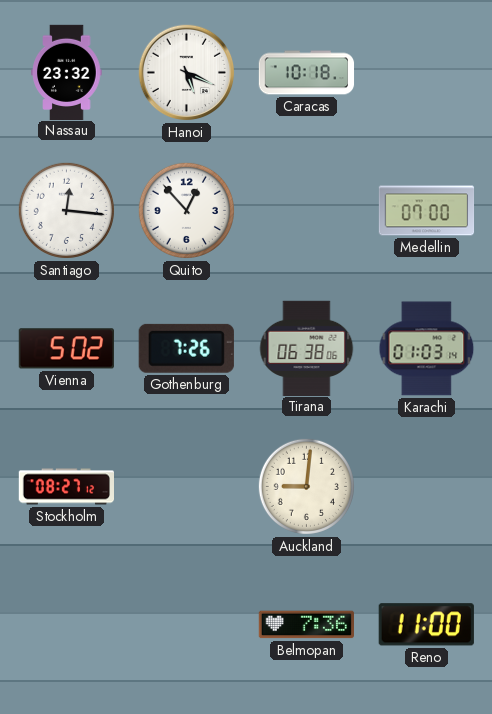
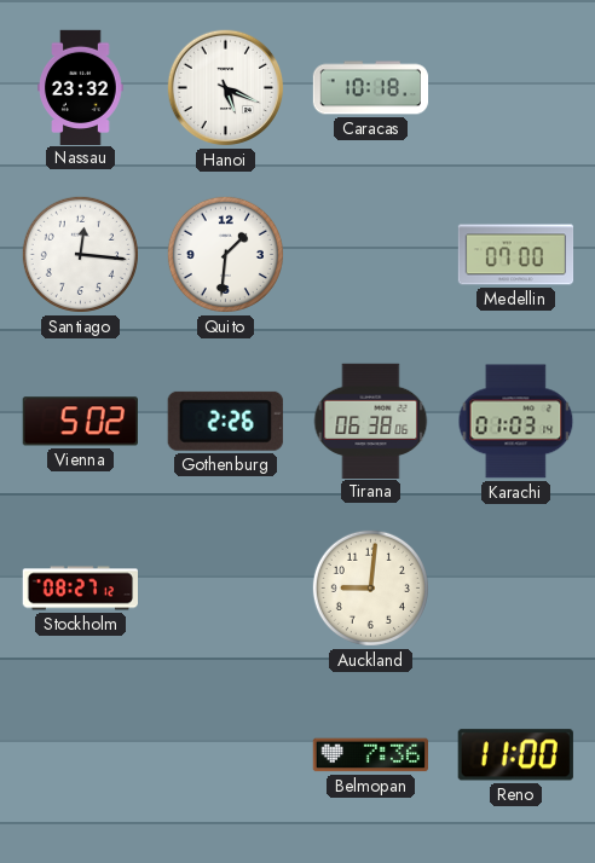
Quito: 12:53 -> 1:31 (225, 254)
Gothenburg: 7:26 -> 2:26 (225, 421)
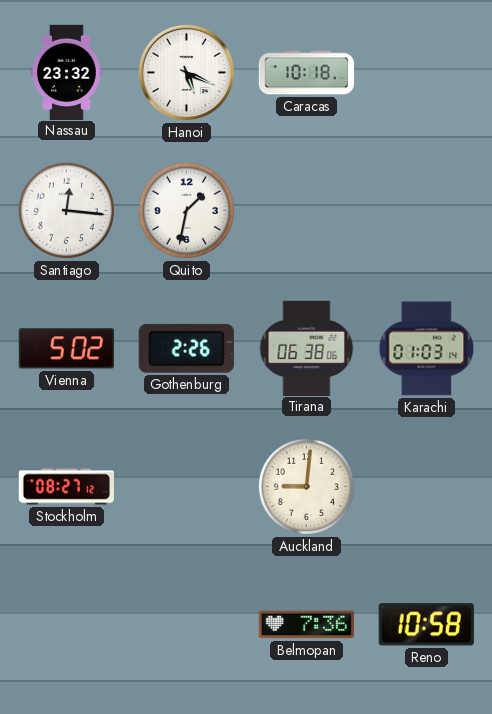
Quito: 1:31 -> 1:32 (186, 210)
Medellin: 07:00 -> none (516, 255)
Reno: 11:00 -> 10:58 (426, 625)
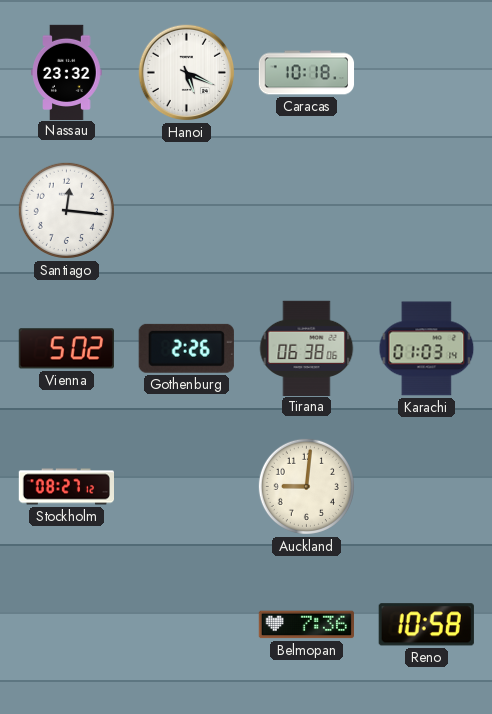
Quito: 1:32 -> none (186, 210)
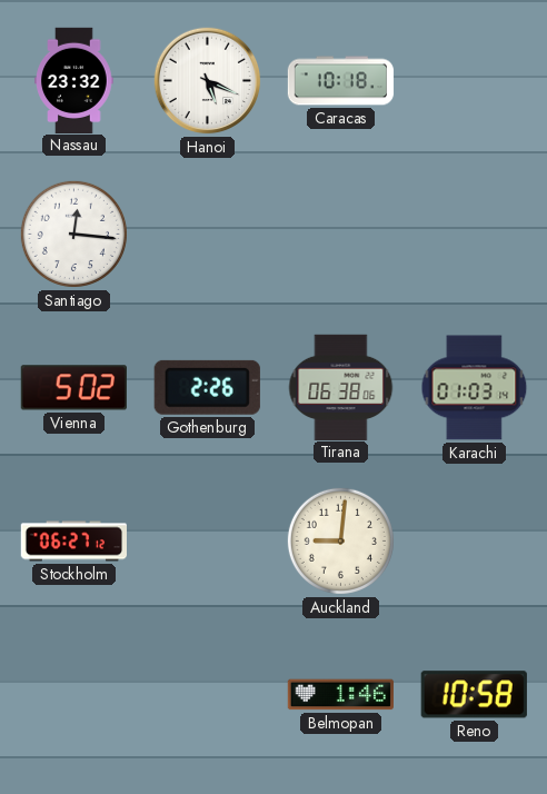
Stockholm: 08:27 -> 06:27 (73, 542)
Belmopan: 7:36 -> 1:46 (340, 695)
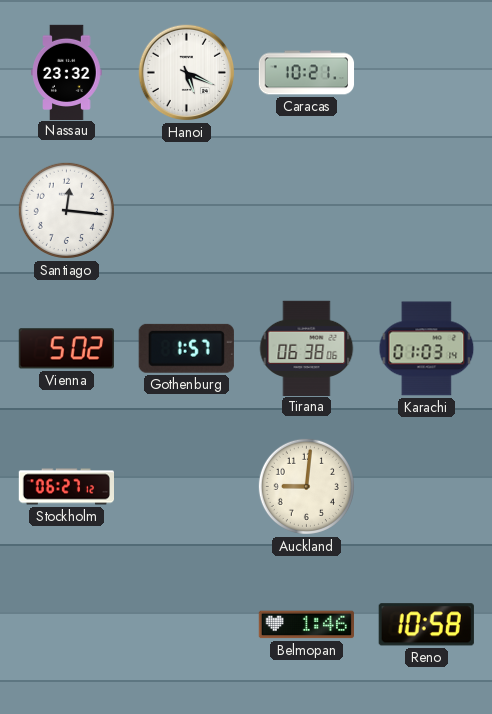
Caracas: 10:18 -> 10:21 (307, 73)
Gothenburg: 2:26 -> 1:57 (186, 348)
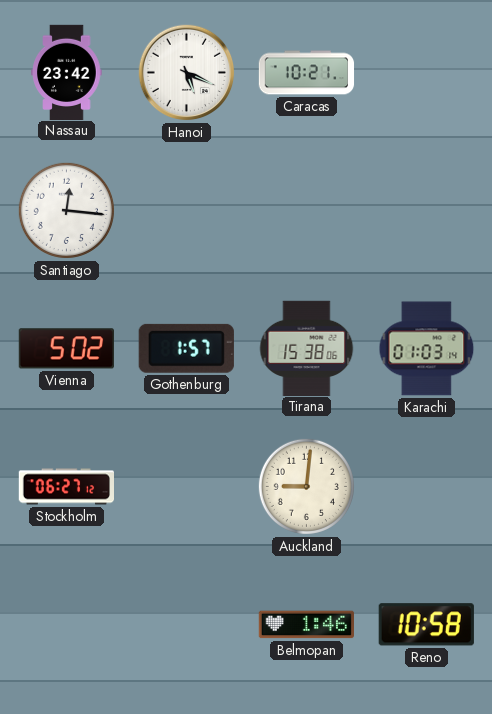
Nassau: 23:32 -> 23:42 (67, 72)
Tirana: 06:38 -> 15:38 (307, 348)
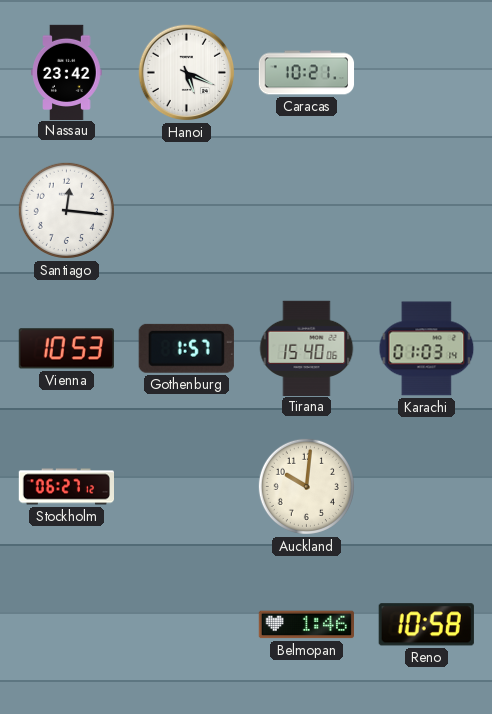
Vienna: 5:02 -> 10:53 (66, 349)
Tirana: 15:38 -> 15:40 (307, 348)
Auckland: 9:01 -> 10:01 (306, 486)
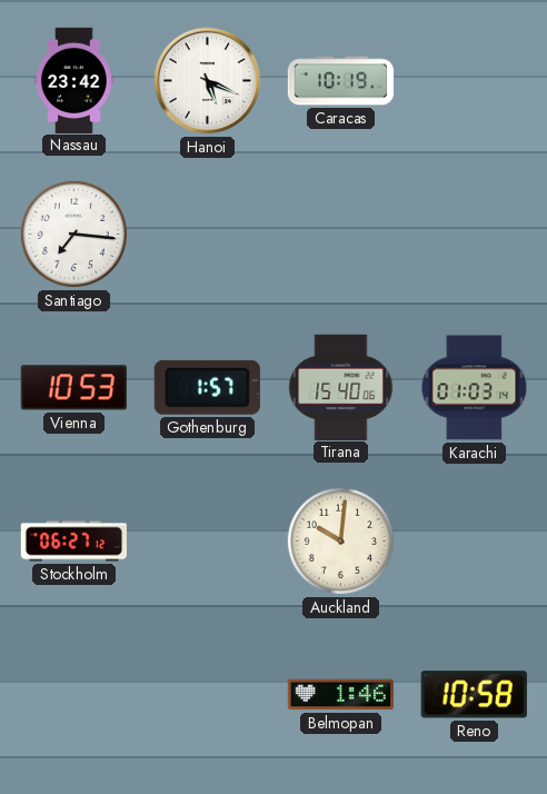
Caracas: 10:21 -> 10:19 (341, 81)
Santiago: 12:16 -> 7:16 (73, 234)
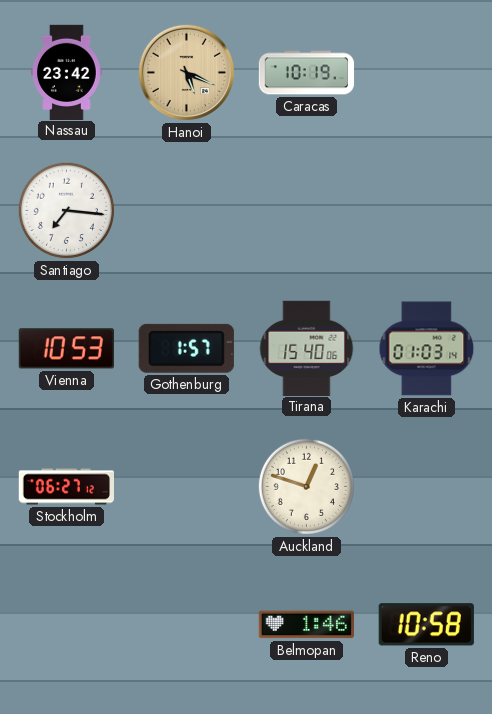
Hanoi dial: white -> champagne (187, 73)
Auckland: 10:01 -> 12:48 (306, 486)
